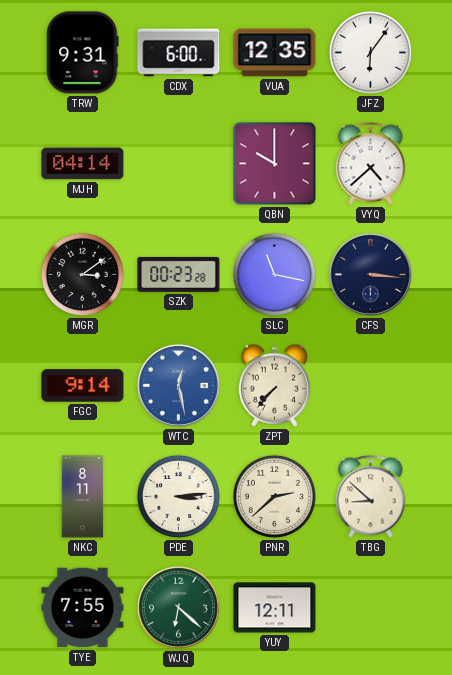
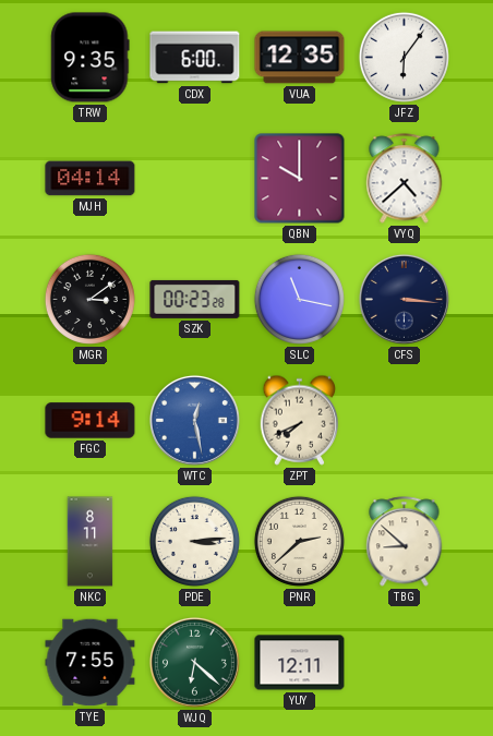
TRW: 9:31 -> 9:35 (91, 58)
ZPT: 7:37 -> 7:41 (299, 420)
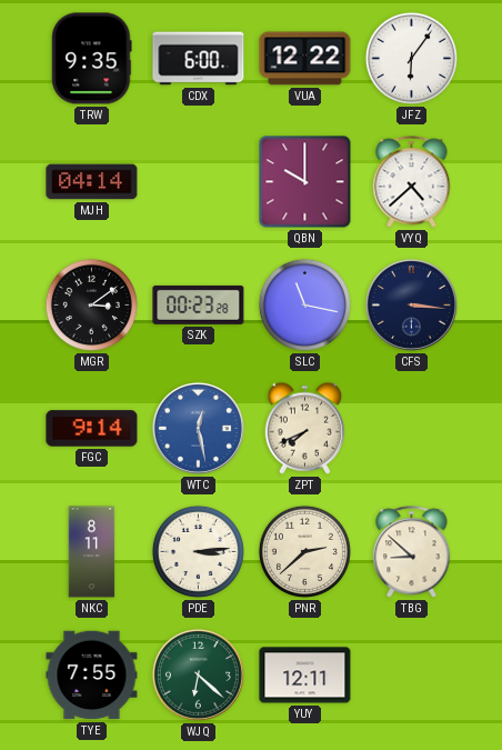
VUA: 12:35 -> 12:22 (305, 59)
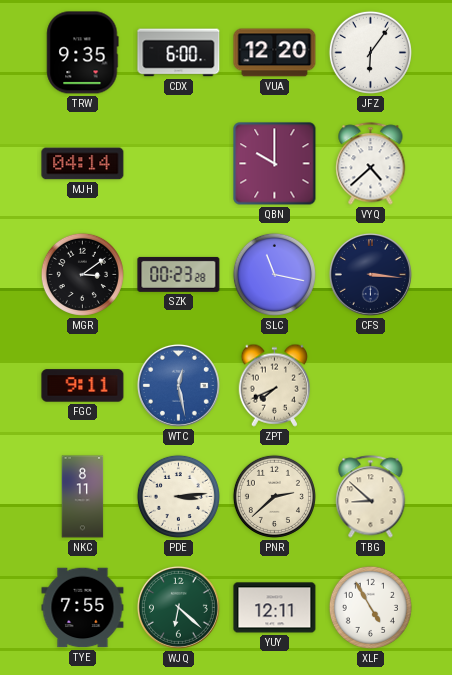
VUA: 12:22 -> 12:20 (275, 53)
FGC: 9:14 -> 9:11 (83, 386)
XLF: none -> 4:55 (370, 607)
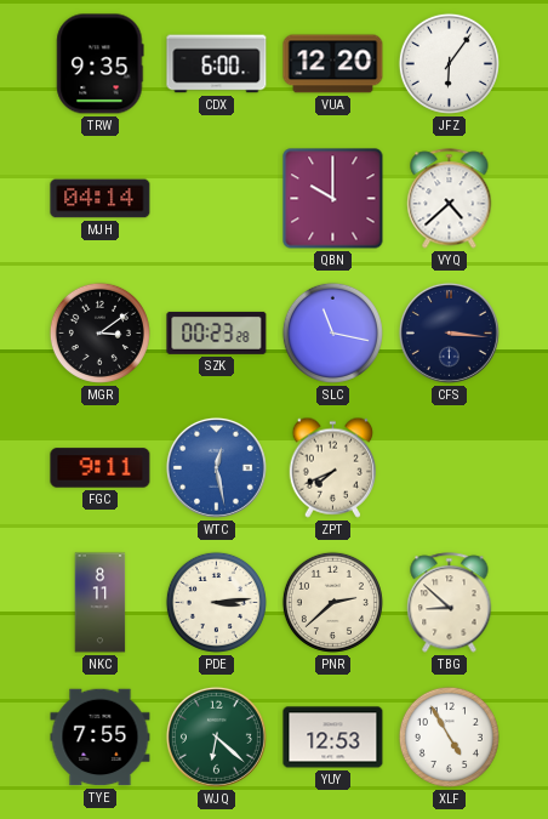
YUY: 12:11 -> 12:53 (333, 738)
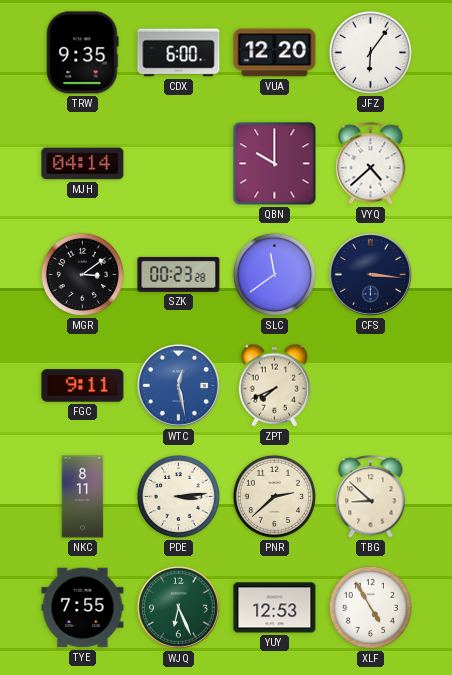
SLC: 11:17 -> 11:39 (274, 274)
WJQ: 6:22 -> 6:26 (178, 607)
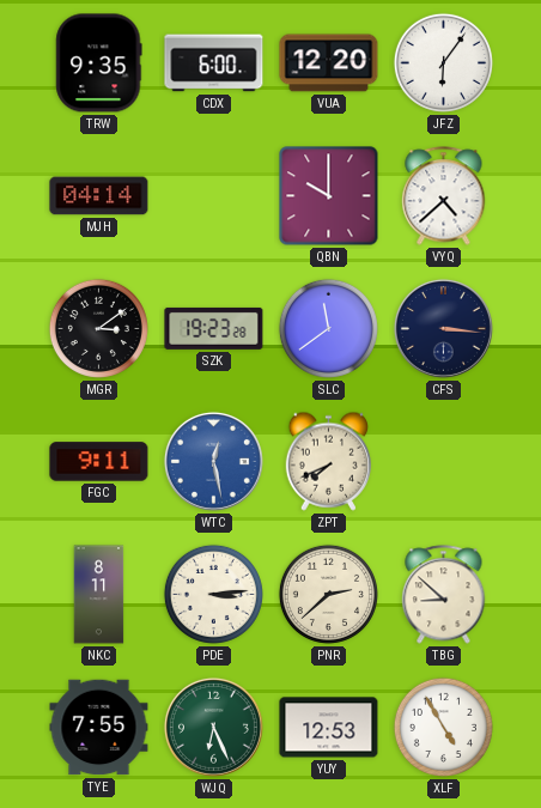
SZK: 00:23 -> 19:23 (214, 328)
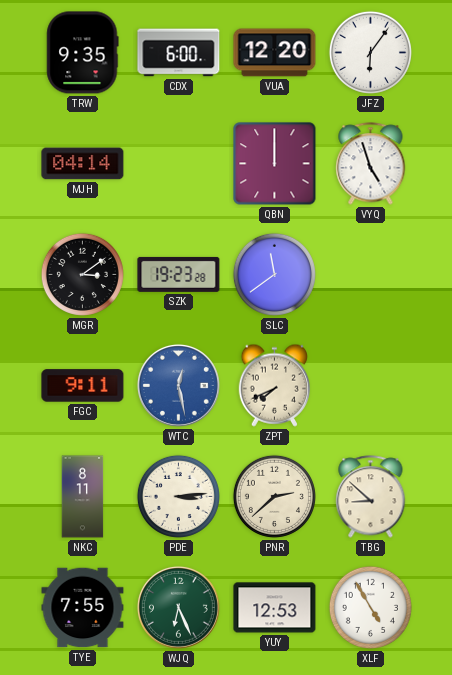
QBN: 10:00 -> 12:00 (275, 164)
VYQ: 4:38 -> 4:57 (371, 164)
CFS: 3:16 -> none (443, 328)
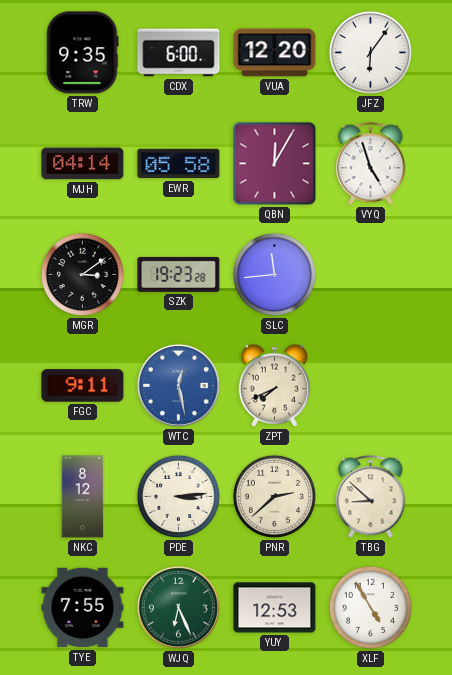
EWR: none -> 05:58 (179, 164)
QBN: 12:00 -> 12:05 (275, 164)
SLC: 11:39 -> 11:44 (274, 274)
NKC: 8:11 -> 8:12 (83, 497)
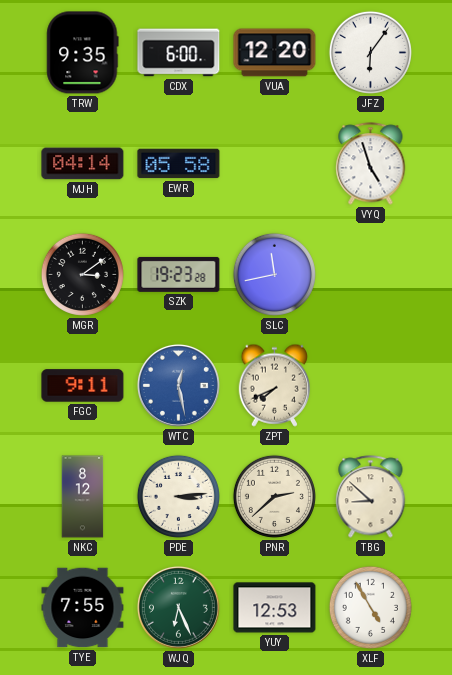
QBN: 12:05 -> none (275, 164)
SLC: 11:44 -> 11:43 (274, 274)
